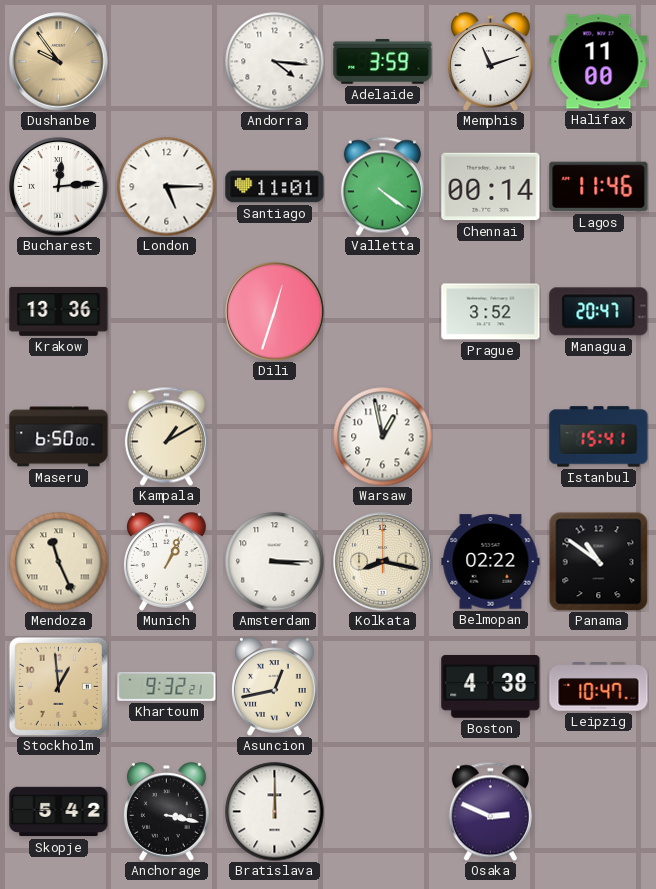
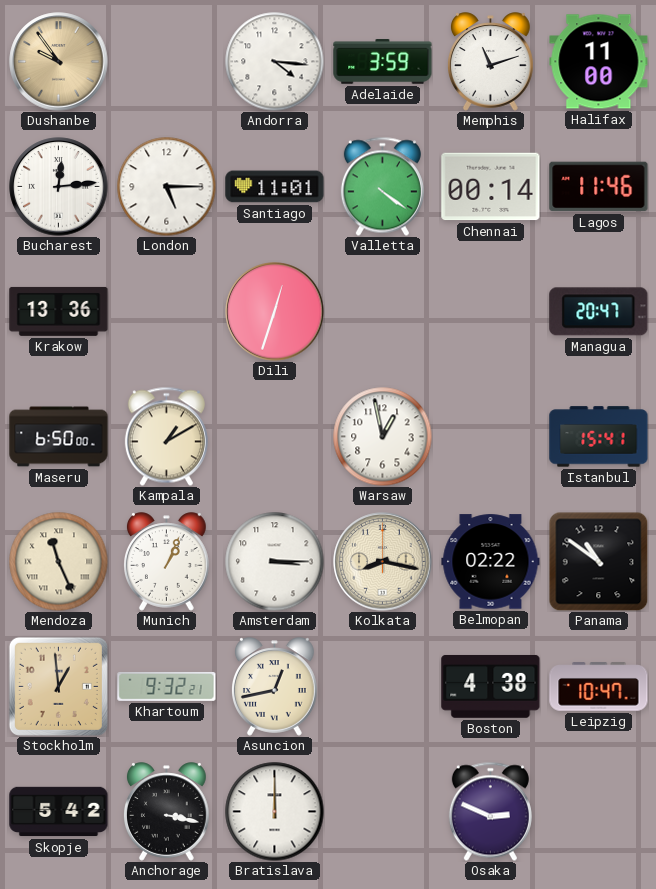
Prague: 3:52 -> none (491, 312)
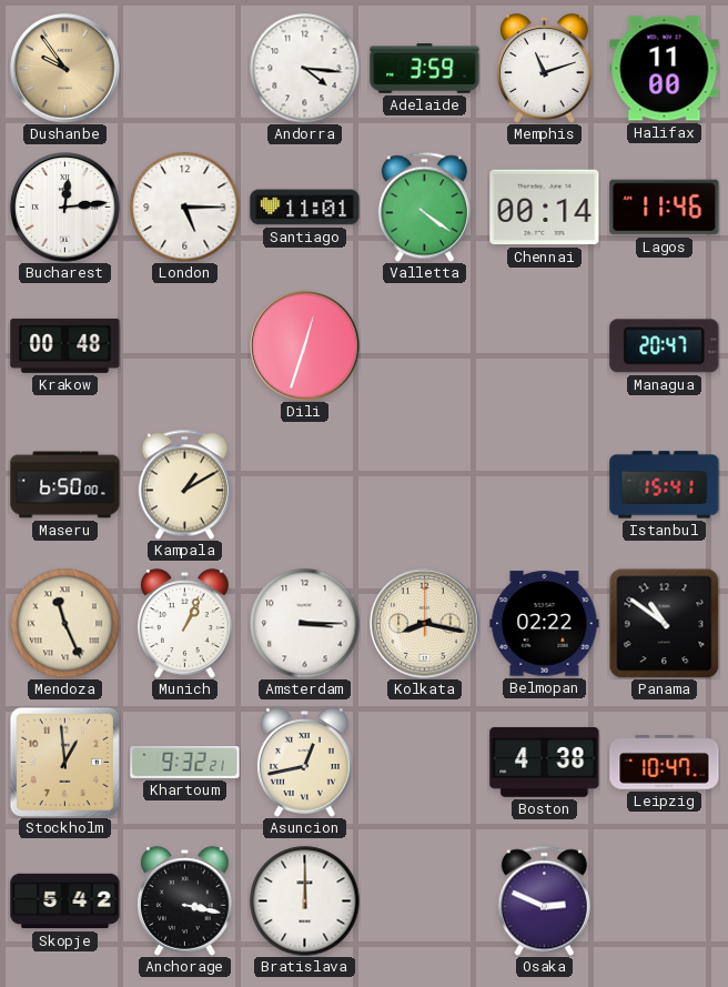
Krakow: 13:36 -> 00:48 (65, 345)
Warsaw: 12:58 -> none (383, 437)
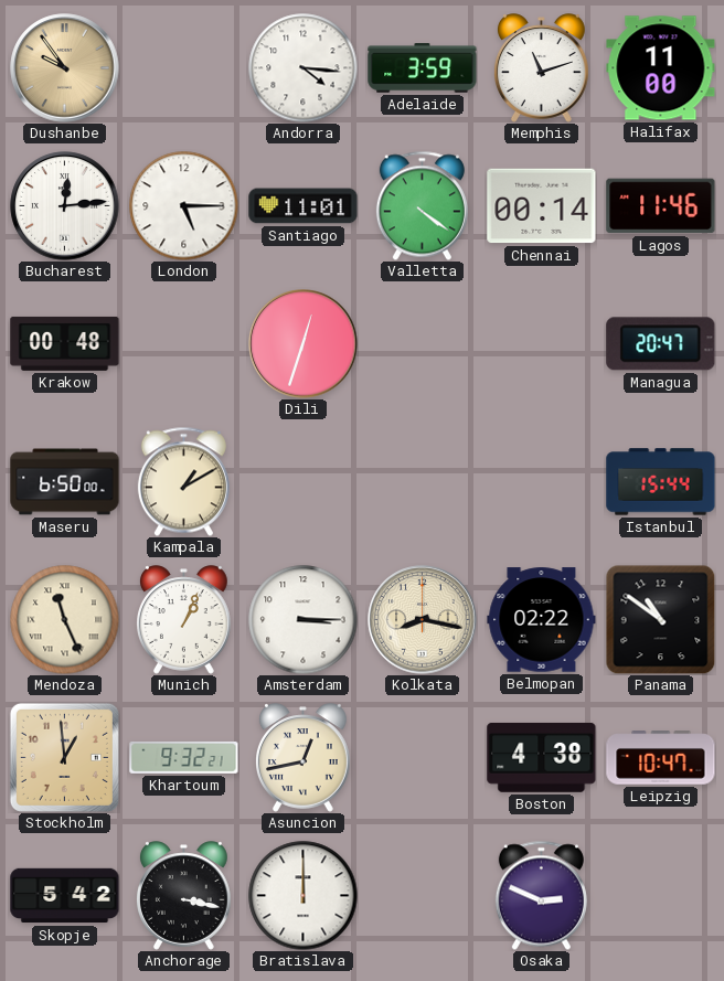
Istanbul: 15:41 -> 15:44 (661, 482)
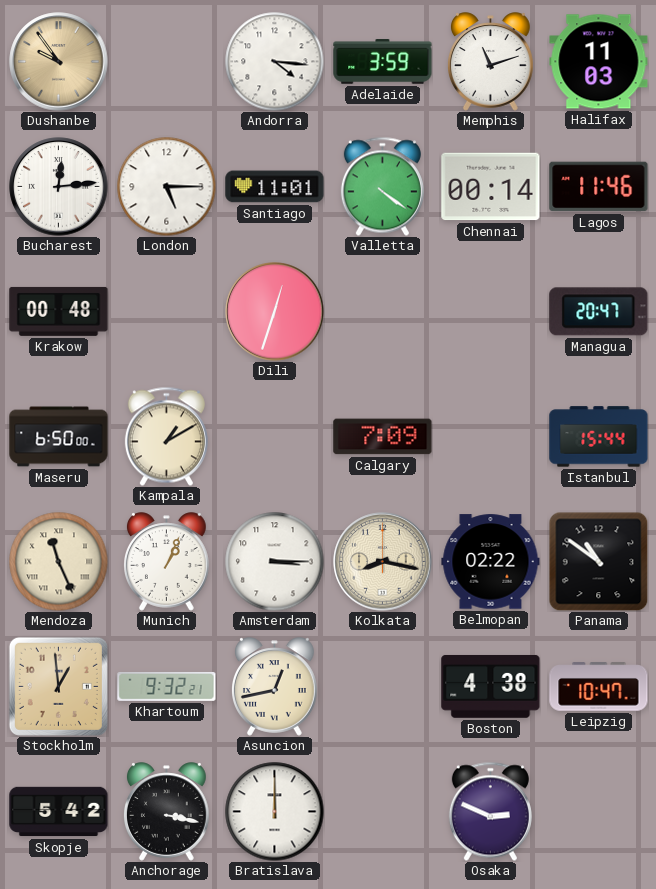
Halifax: 11:00 -> 11:03 (599, 62)
Calgary: none -> 7:09 (383, 437)
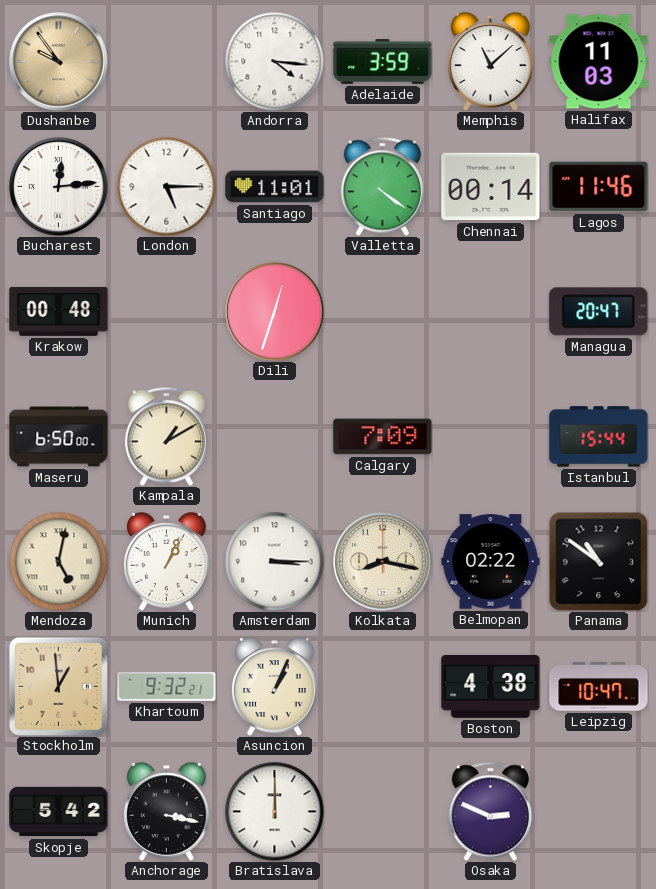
Memphis: 11:12 -> 11:08 (491, 62)
Mendoza: 11:26 -> 5:02 (59, 562)
Asuncion: 12:43 -> 1:04 (275, 687)
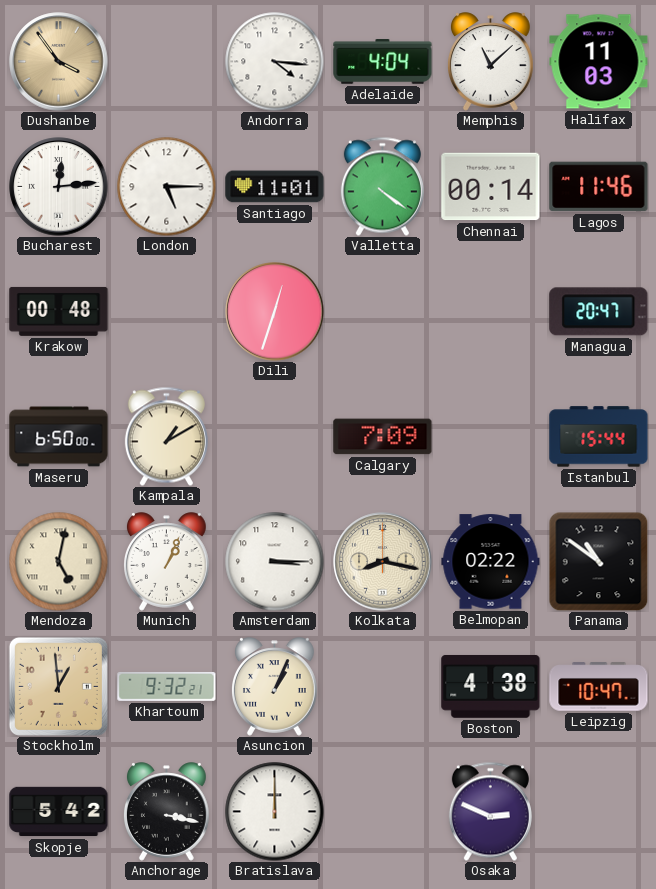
Dushanbe: 9:54 -> 3:54 (59, 62)
Adelaide: 3:59 -> 4:04 (383, 62)
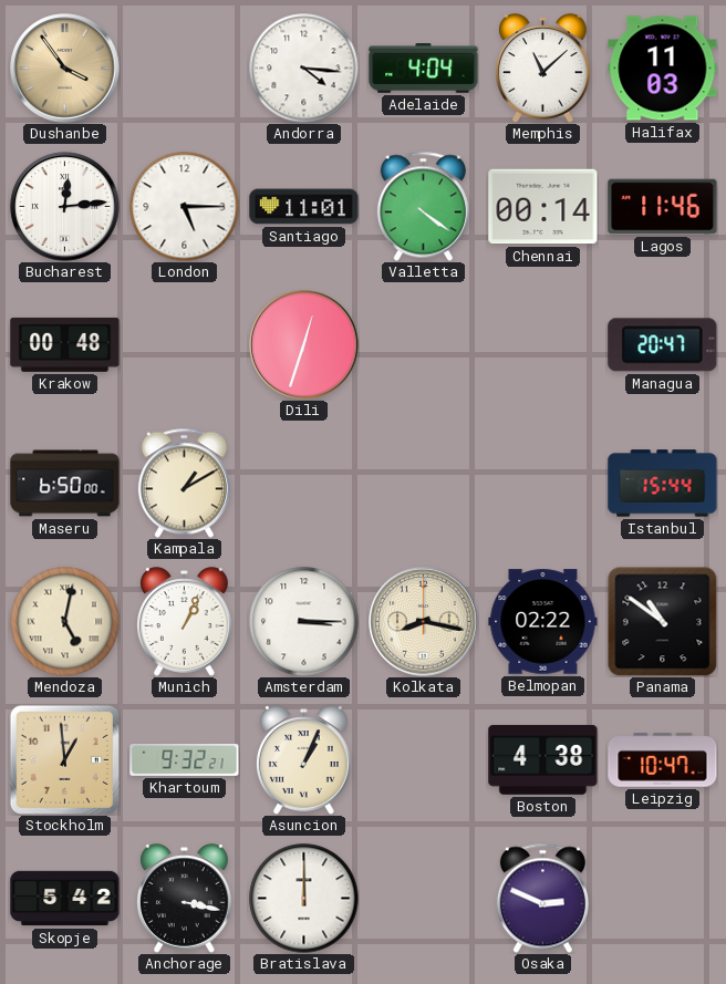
Calgary: 7:09 -> none (383, 437)
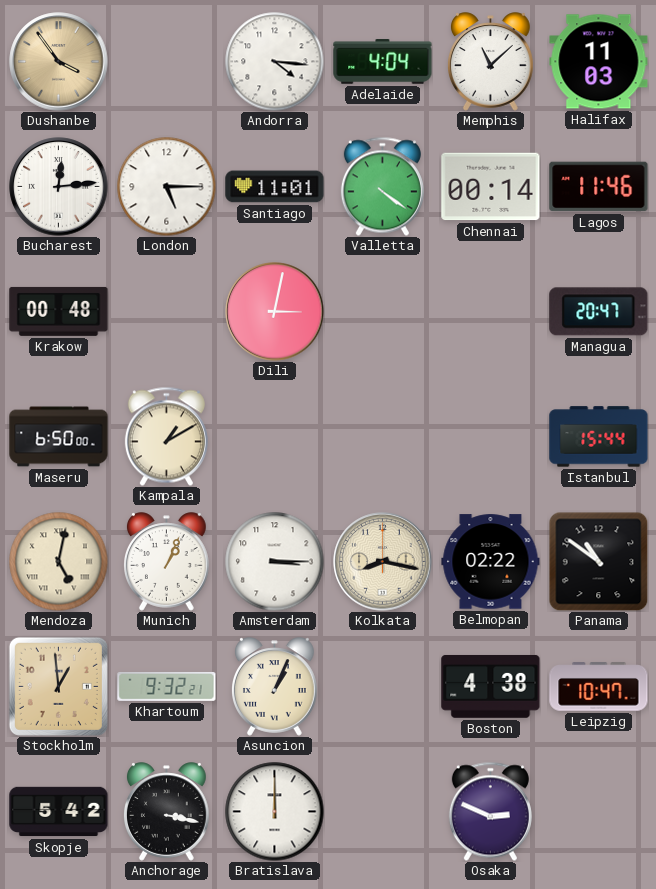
Dili: 12:33 -> 3:02 (275, 312)
